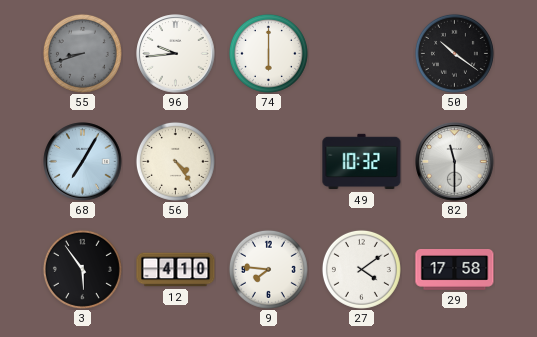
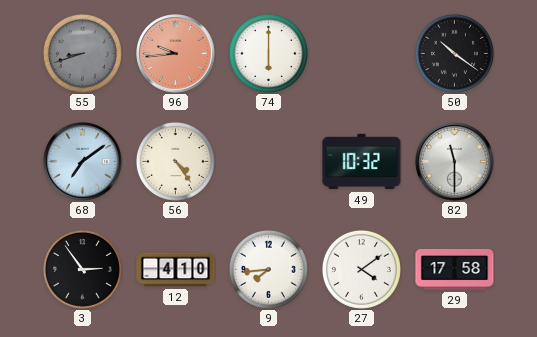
96 dial: white -> salmon (176, 54)
68: 7:05 -> 7:09 (83, 162)
3: 5:54 -> 2:54 (82, 269)
9: 7:46 -> 7:44 (268, 269)
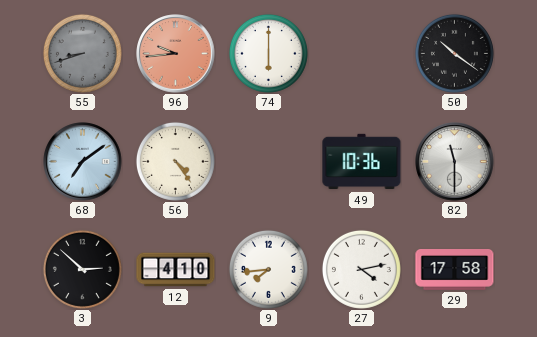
49: 10:32 -> 10:36 (362, 162)
3: 2:54 -> 2:52 (82, 269)
27: 4:09 -> 4:13 (361, 269)
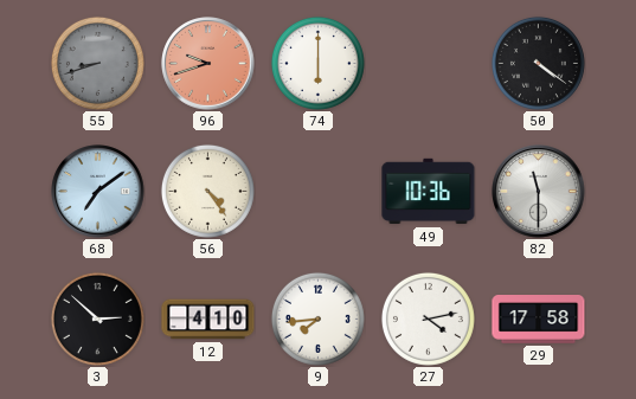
96: 9:44 -> 9:42 (208, 64)
50: 10:21 -> 4:21 (538, 63)
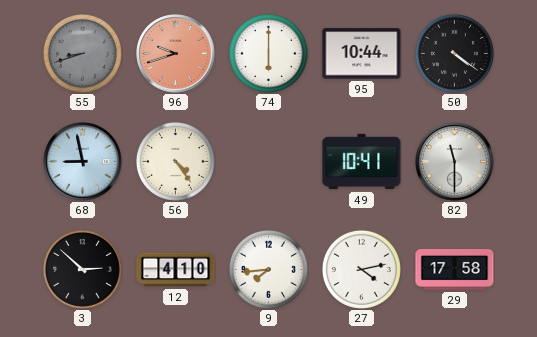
95: none -> 10:44 (362, 54)
68: 7:09 -> 8:58 (83, 162)
49: 10:36 -> 10:41 (362, 162)
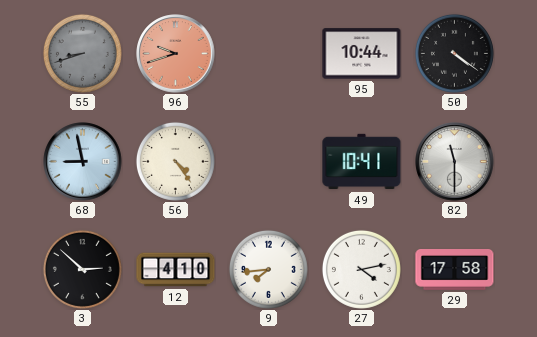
74: 6:00 -> none (268, 53)
